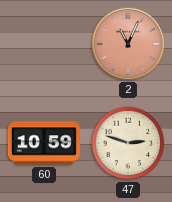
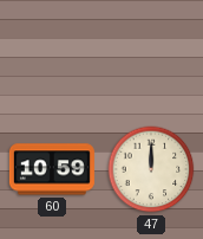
2: 11:04 -> none (128, 44)
47: 2:48 -> 12:00 (151, 169)
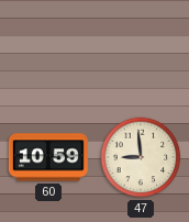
47: 12:00 -> 8:59 (141, 157)
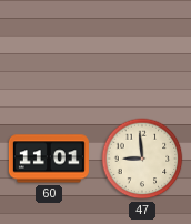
60: 10:59 -> 11:01 (49, 159)
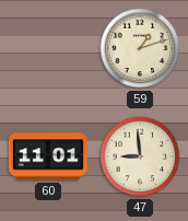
59: none -> 1:12 (140, 48)
